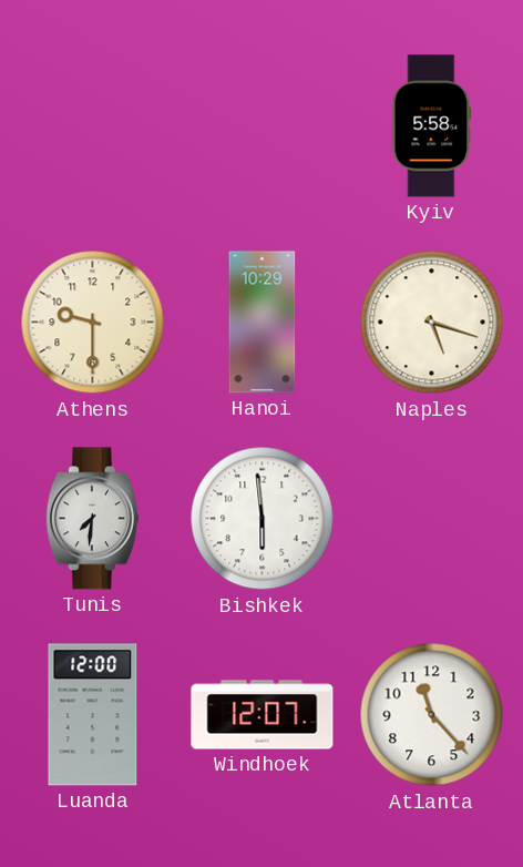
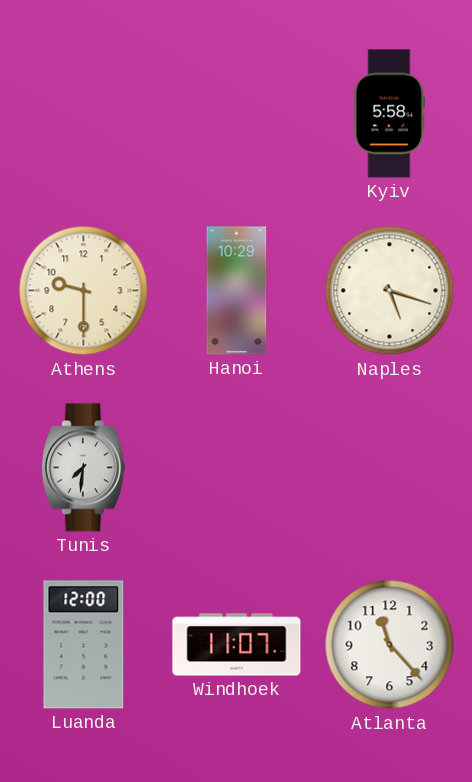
Bishkek: 5:59 -> none (263, 519)
Windhoek: 12:07 -> 11:07 (237, 645)
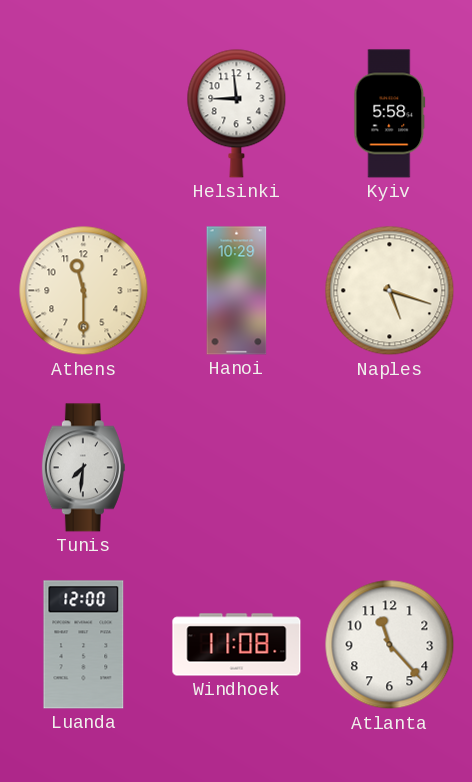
Helsinki: none -> 8:59 (237, 113)
Athens: 9:30 -> 11:30 (84, 291)
Windhoek: 11:07 -> 11:08 (237, 645)
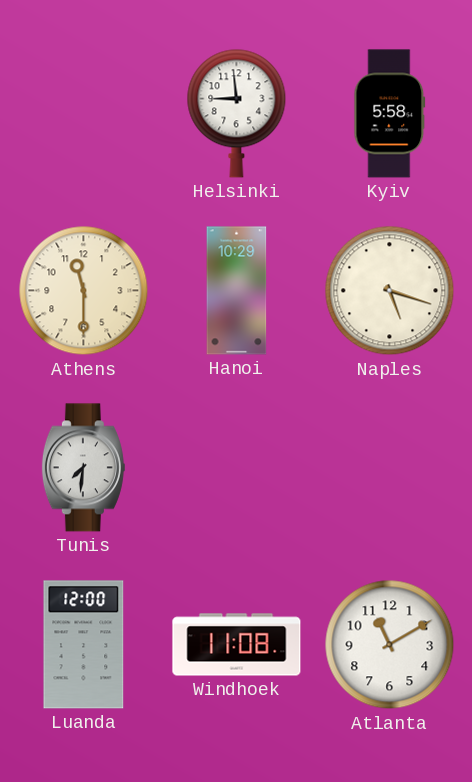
Atlanta: 11:23 -> 11:10 (390, 645)
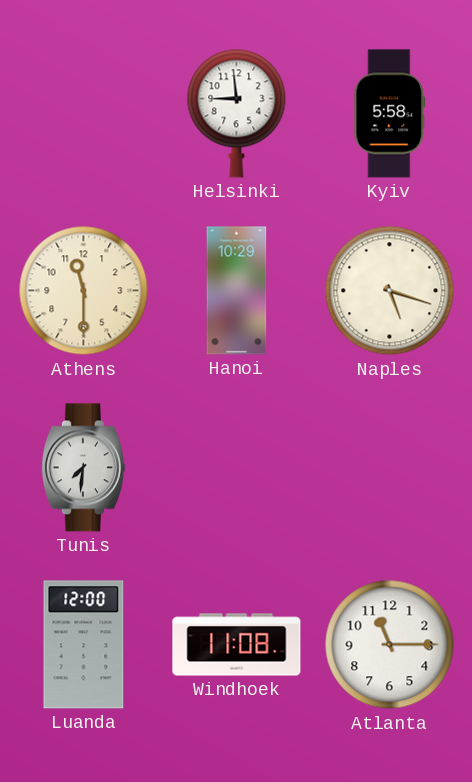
Atlanta: 11:10 -> 11:15 (390, 645)
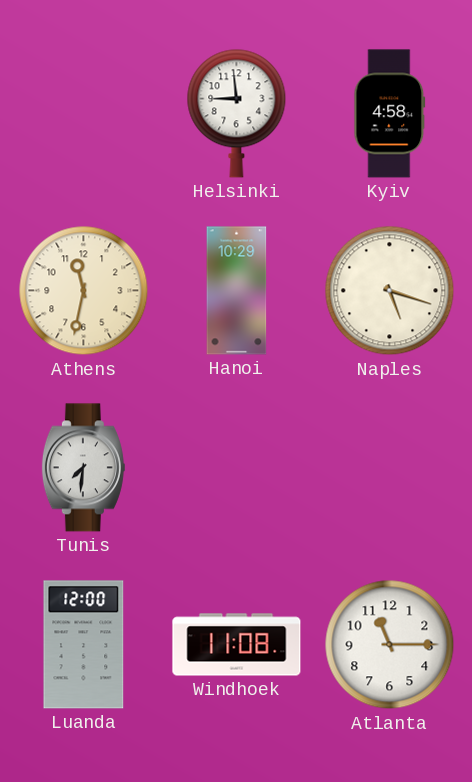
Kyiv: 5:58 -> 4:58 (390, 114)
Athens: 11:30 -> 11:32 (84, 291)
